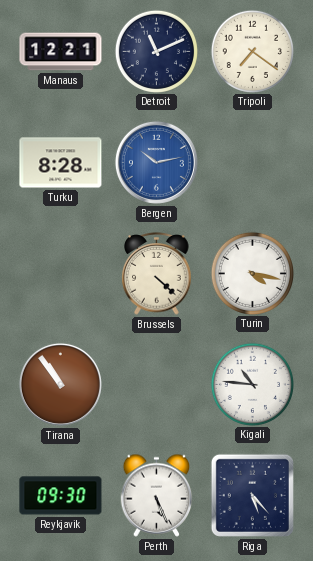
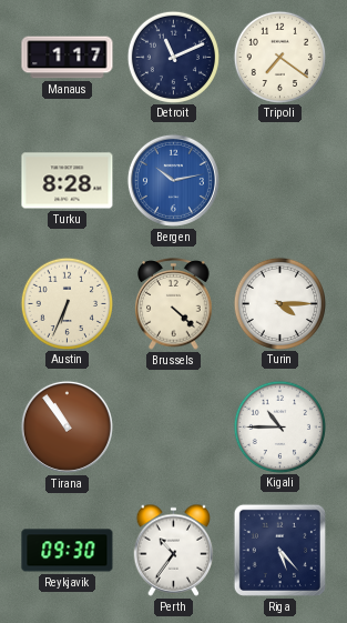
Manaus: 12:21 -> 1:17 (68, 58)
Austin: none -> 6:34 (67, 303)
Turin: 4:17 -> 4:15 (279, 303)
Kigali: 10:46 -> 10:45 (279, 426)
Perth: 5:26 -> 10:36 (174, 550)
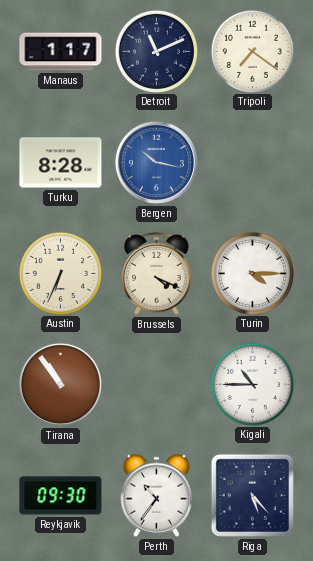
Bergen: 10:13 -> 10:17 (156, 162)
Brussels: 4:22 -> 4:19 (157, 274)
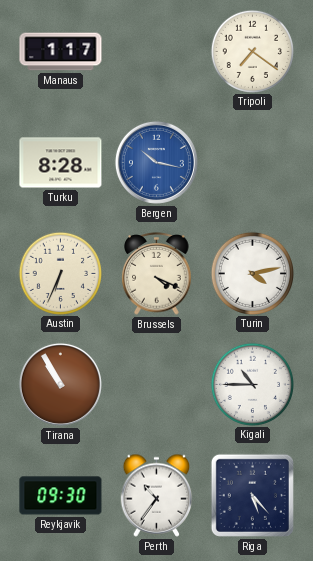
Detroit: 11:11 -> none (156, 51)
Turin: 4:15 -> 4:13 (252, 273)
Tirana: 10:54 -> 10:55 (60, 384)
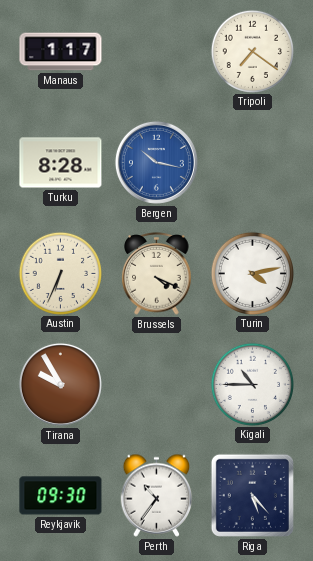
Tirana: 10:55 -> 9:55 (60, 384)
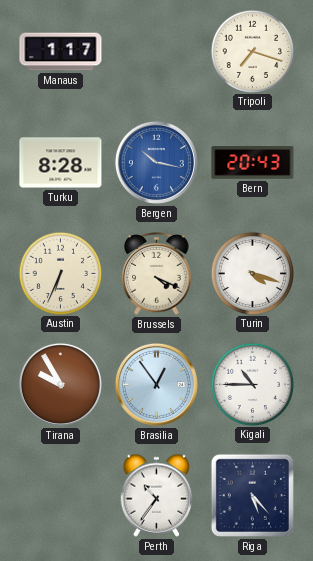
Tripoli: 7:21 -> 7:18 (252, 51)
Bern: none -> 20:43 (253, 163)
Turin: 4:13 -> 4:18 (252, 273)
Brasilia: none -> 12:54 (156, 384)
Reykjavik: 09:30 -> none (61, 496)
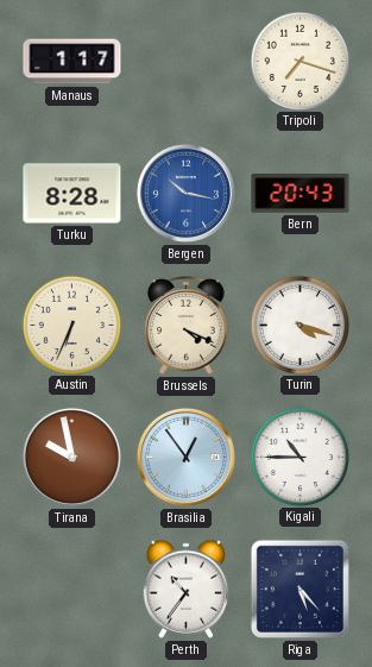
Tirana: 9:55 -> 9:58 (71, 457)
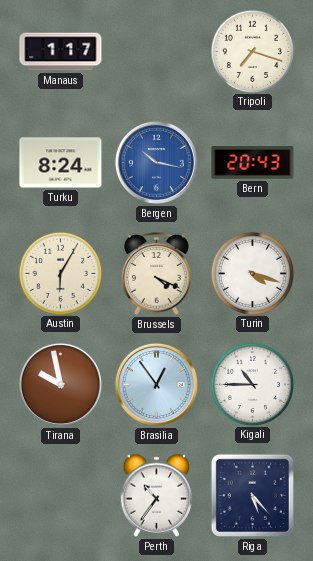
Turku: 8:28 -> 8:24 (61, 163)
Austin: 6:34 -> 6:05 (60, 273)
